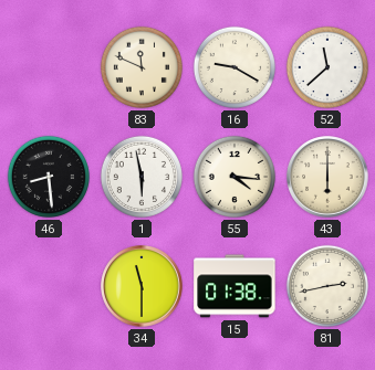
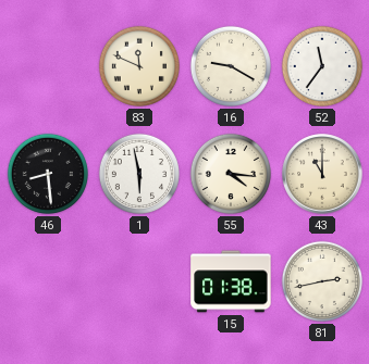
52: 11:38 -> 11:36 (322, 66)
43: 6:00 -> 11:00 (322, 174)
34: 11:30 -> none (142, 286)
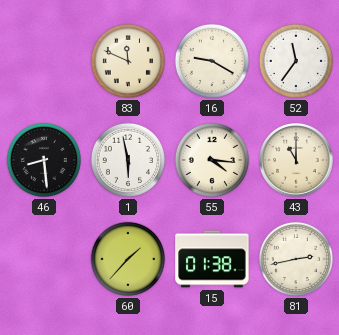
60: none -> 1:37 (128, 259)
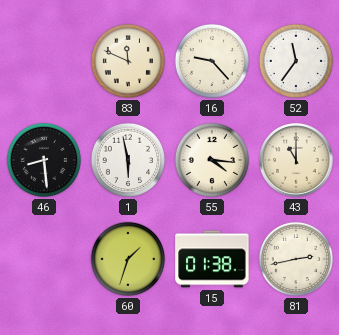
16: 9:20 -> 9:23 (212, 61)
60: 1:37 -> 1:33 (128, 259)
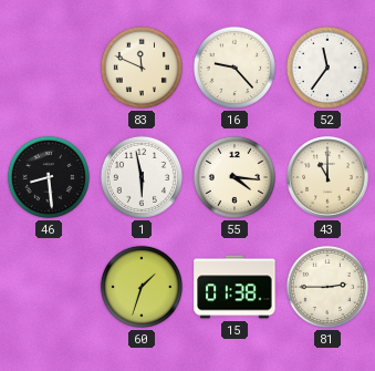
81: 2:43 -> 2:45 (327, 287)
